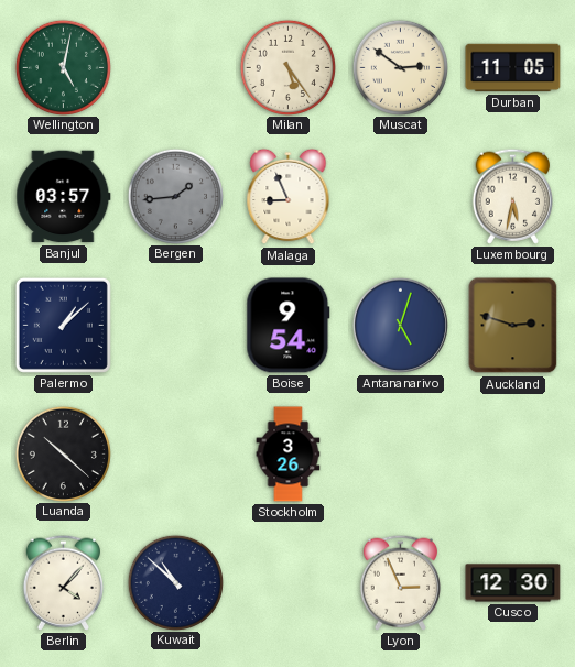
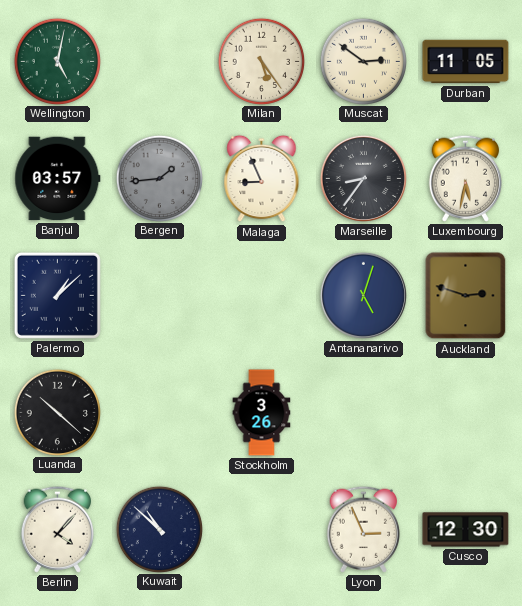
Marseille: none -> 8:36 (363, 178)
Boise: 9:54 -> none (289, 326)
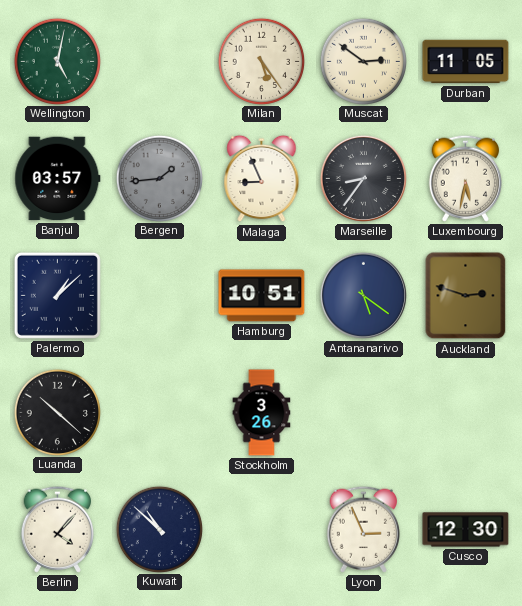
Hamburg: none -> 10:51 (262, 296)
Antananarivo: 5:03 -> 5:21 (363, 295)
